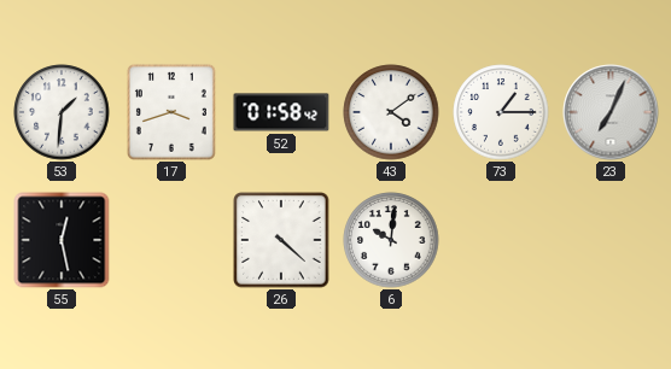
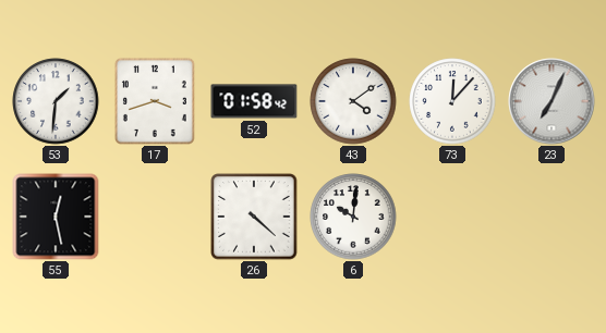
73: 1:15 -> 12:07 (452, 101)
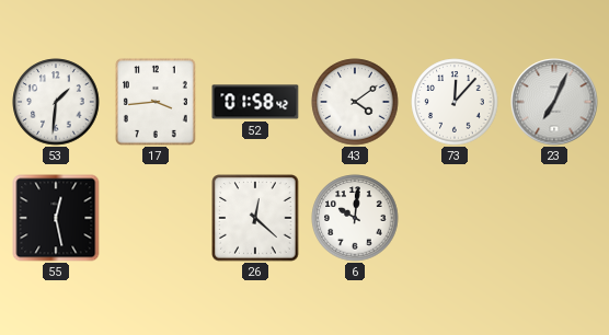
17: 3:42 -> 3:44 (156, 102)
26: 4:22 -> 12:22 (255, 218)
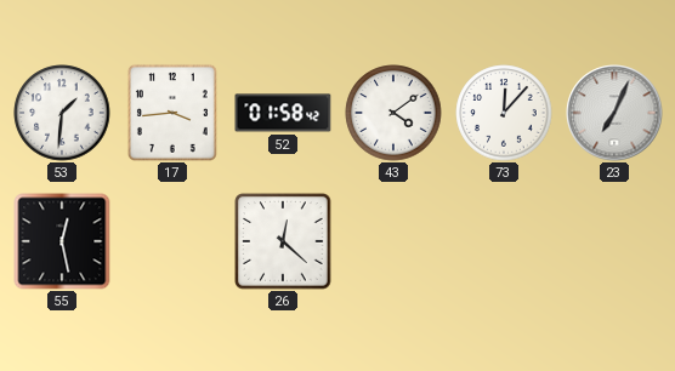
6: 10:01 -> none (355, 218)
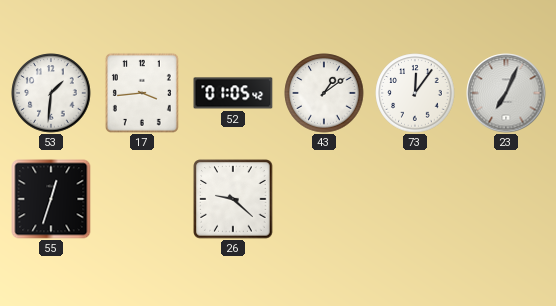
52: 01:58 -> 01:05 (233, 93)
43: 4:09 -> 1:09 (324, 93)
73: 12:07 -> 12:06 (415, 93)
55: 12:28 -> 12:33 (51, 199)
26: 12:22 -> 9:22 (233, 199)
